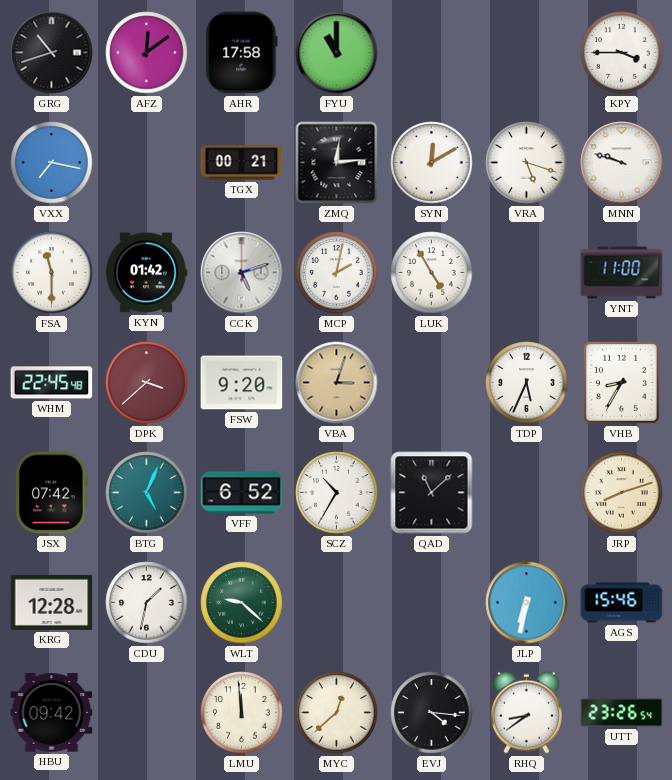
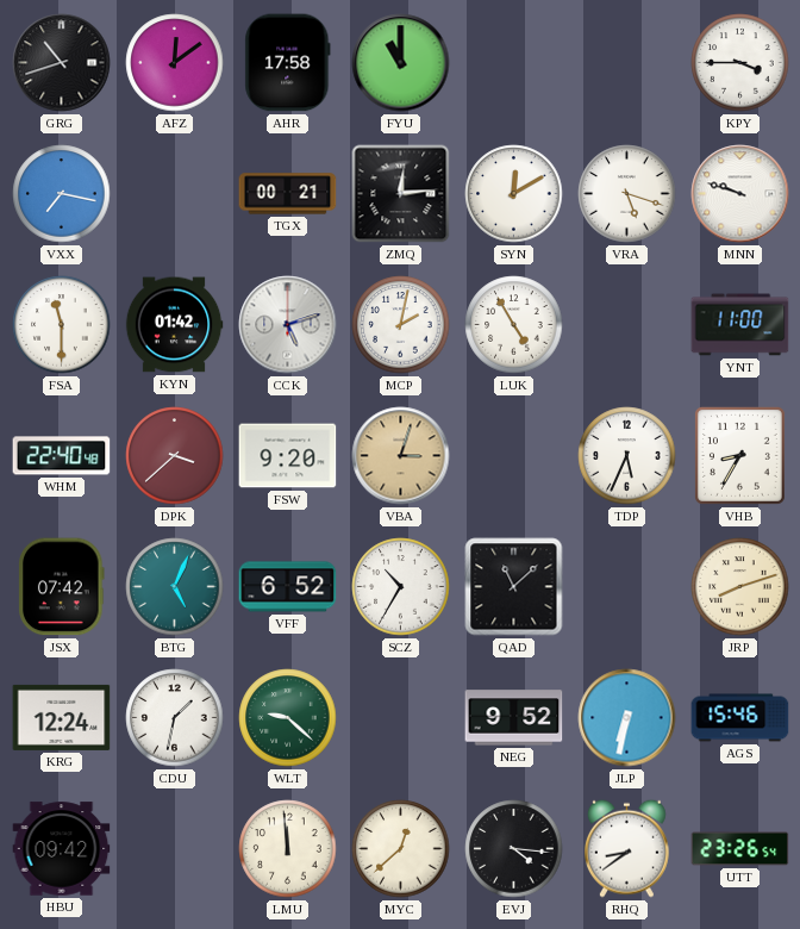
WHM: 22:45 -> 22:40 (62, 456)
KRG: 12:28 -> 12:24 (62, 717)
NEG: none -> 9:52 (514, 718)
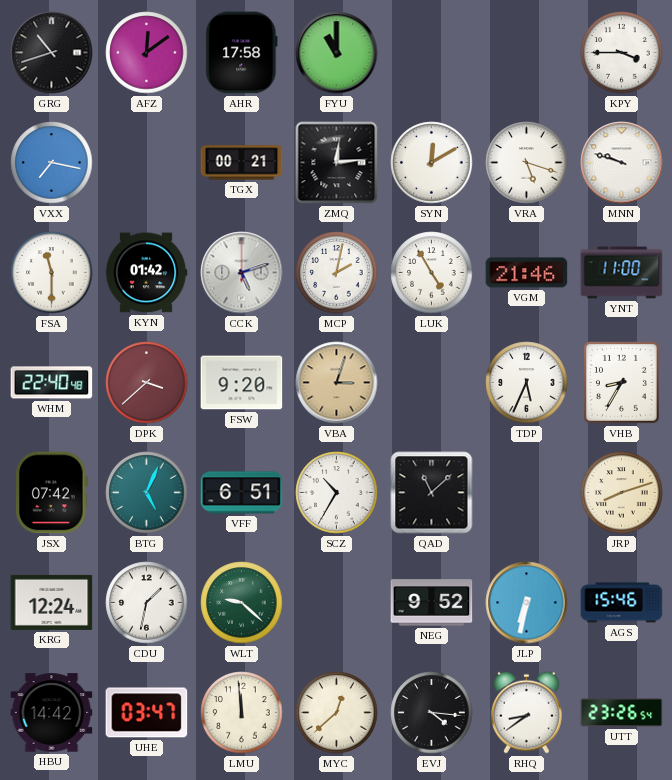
VGM: none -> 21:46 (527, 273)
VFF: 6:52 -> 6:51 (242, 493)
HBU: 09:42 -> 14:42 (52, 713)
UHE: none -> 03:47 (147, 713)
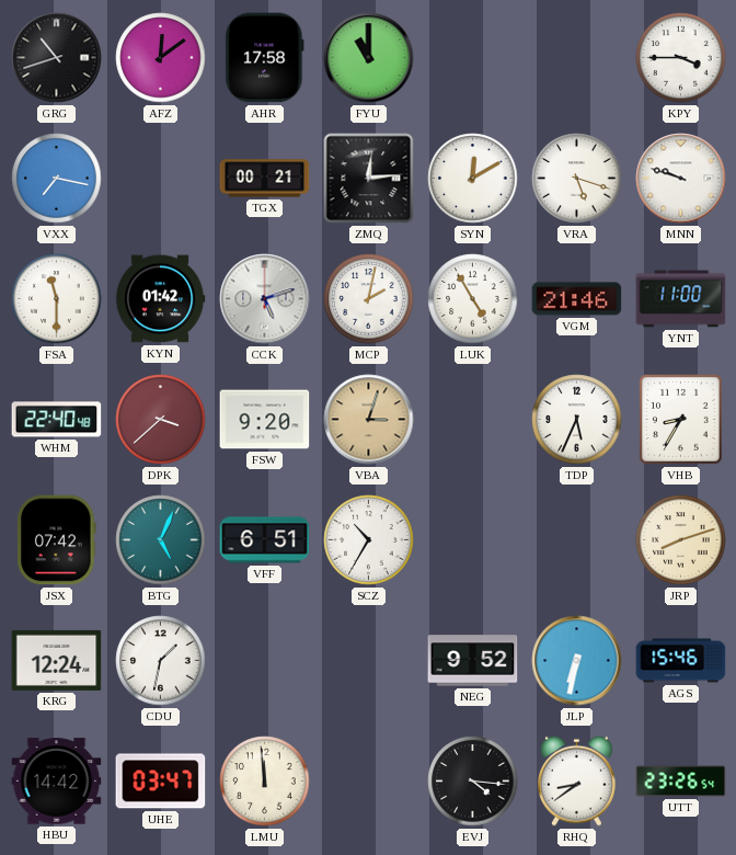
QAD: 11:08 -> none (432, 493)
WLT: 9:22 -> none (242, 603)
MYC: 12:38 -> none (337, 713)
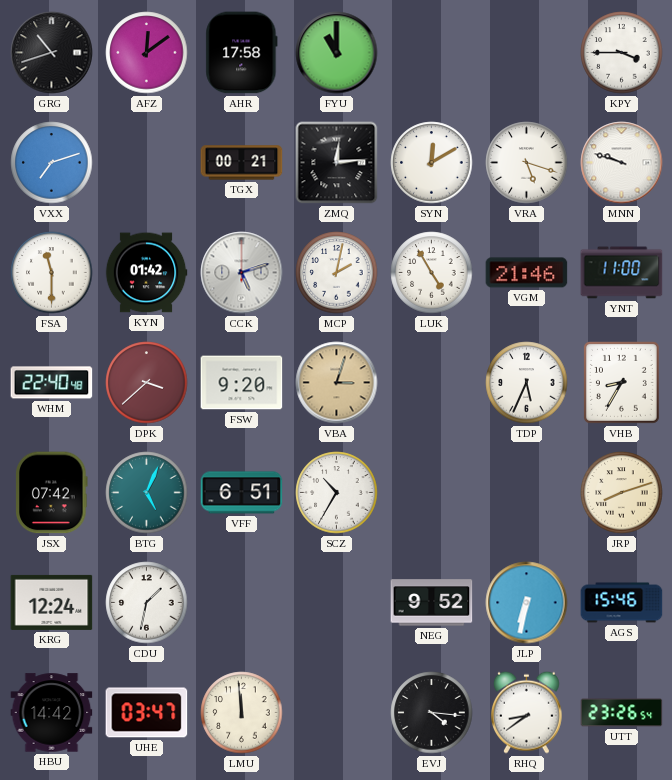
VXX: 7:17 -> 7:12 (52, 163)
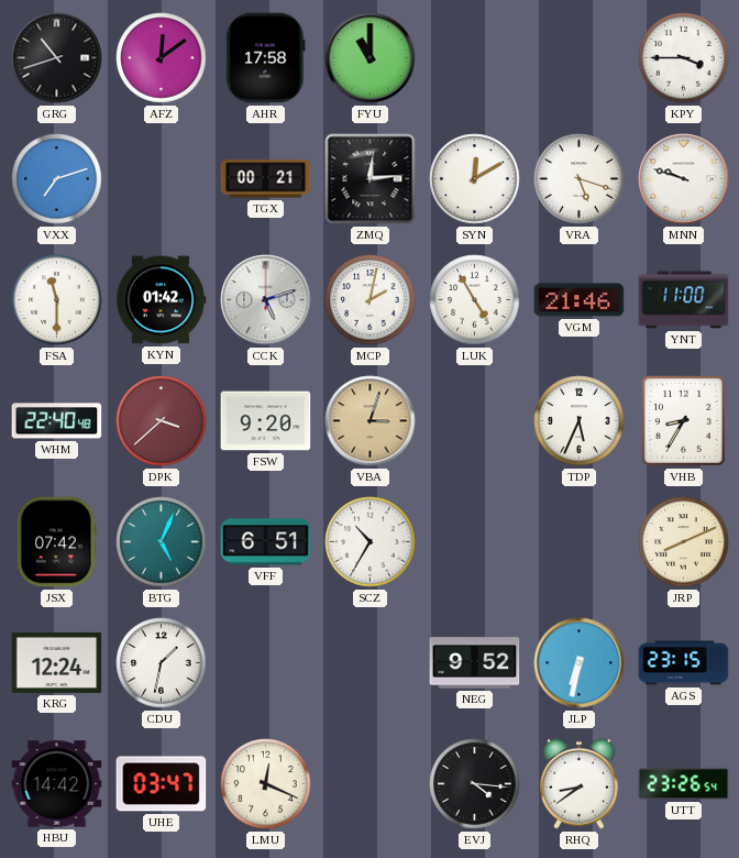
JRP: 8:12 -> 8:11 (684, 542)
AGS: 15:46 -> 23:15 (684, 663)
LMU: 11:59 -> 12:19 (266, 784)
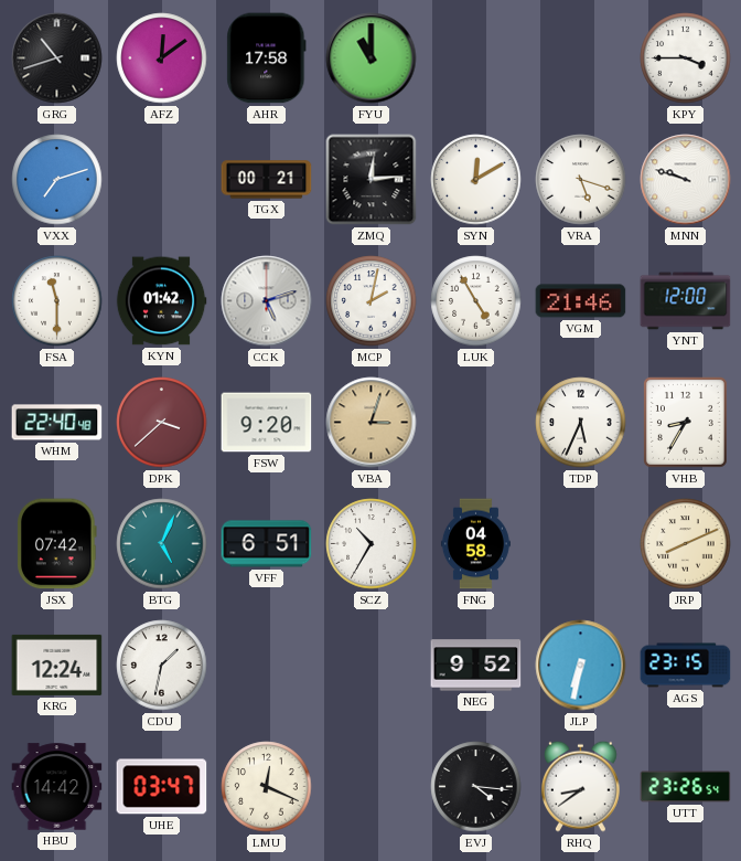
YNT: 11:00 -> 12:00 (686, 301)
FNG: none -> 04:58 (475, 544)
